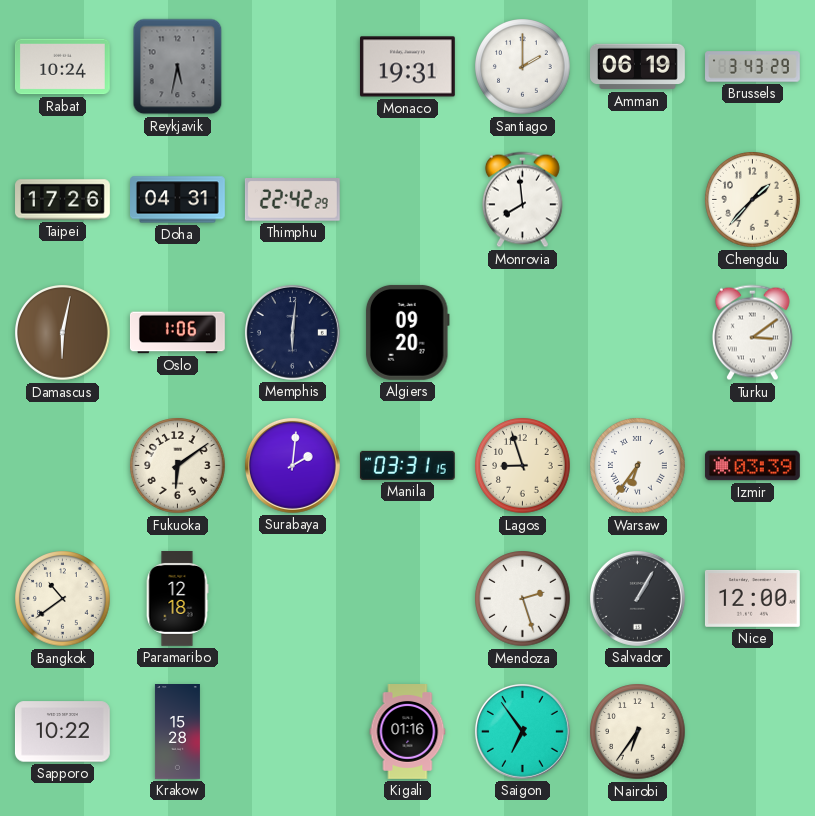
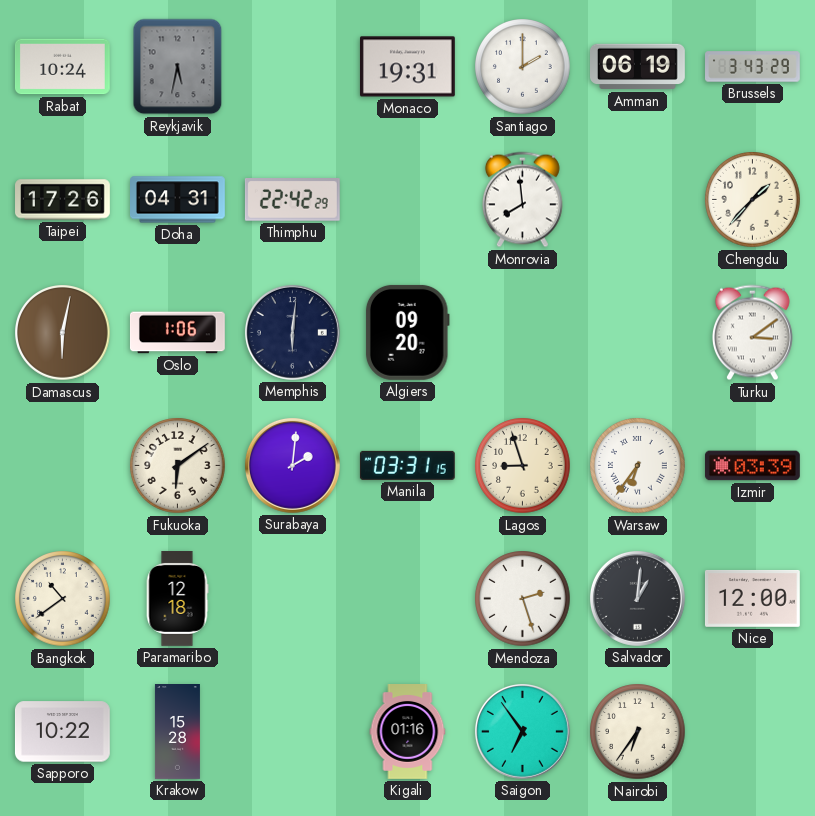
Salvador: 1:05 -> 1:01 (637, 598)
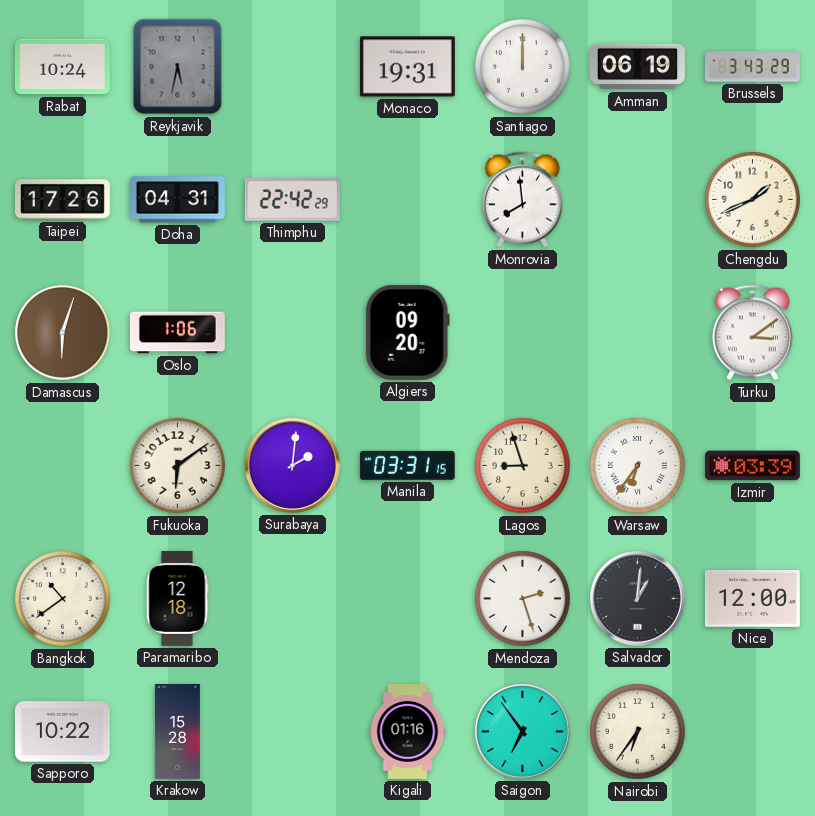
Santiago: 2:00 -> 12:00 (523, 67)
Chengdu: 1:37 -> 1:41 (753, 200)
Damascus: 6:02 -> 6:03 (63, 333)
Memphis: 6:01 -> none (292, 332)
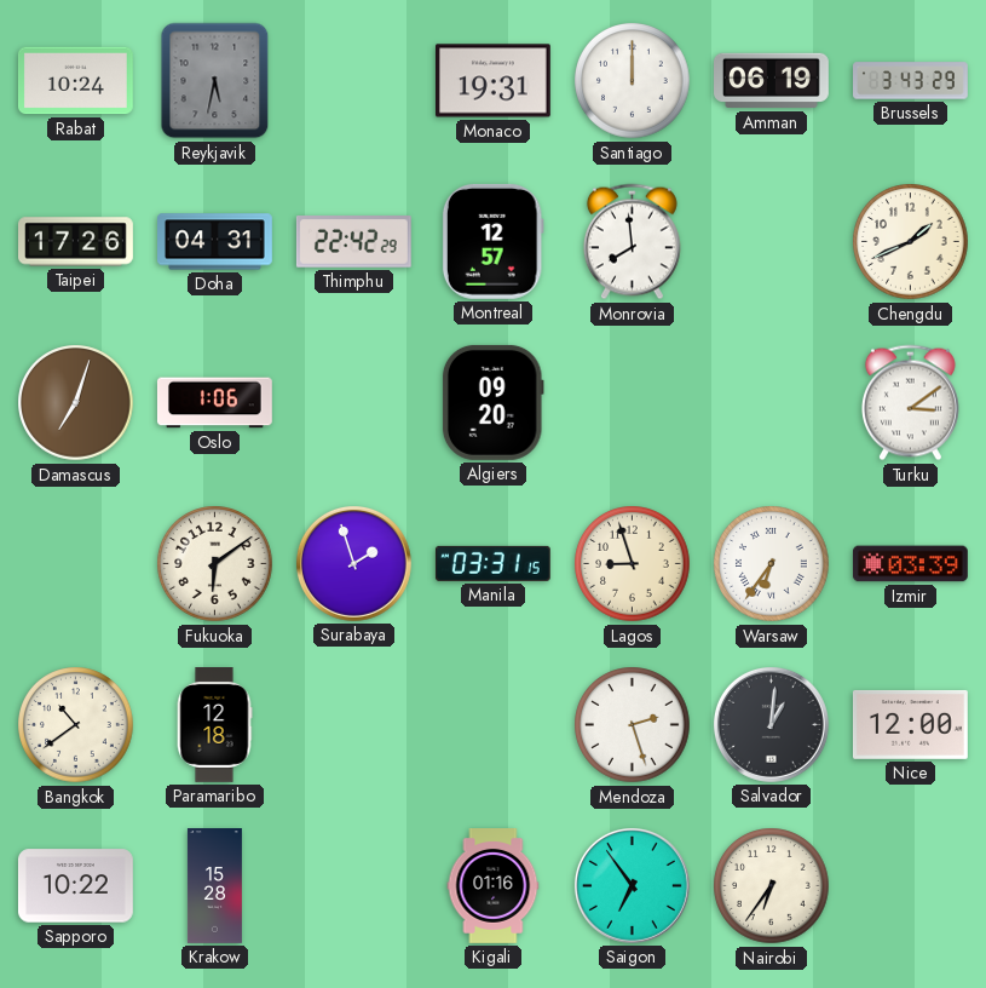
Montreal: none -> 12:57 (492, 241)
Damascus: 6:03 -> 7:03 (76, 403)
Surabaya: 2:01 -> 1:57 (353, 563)
